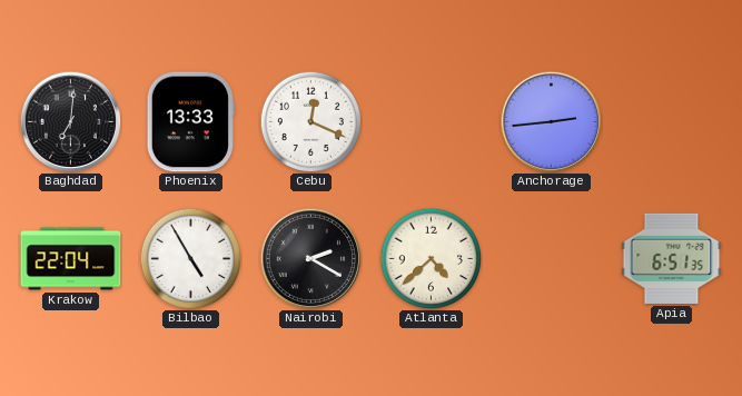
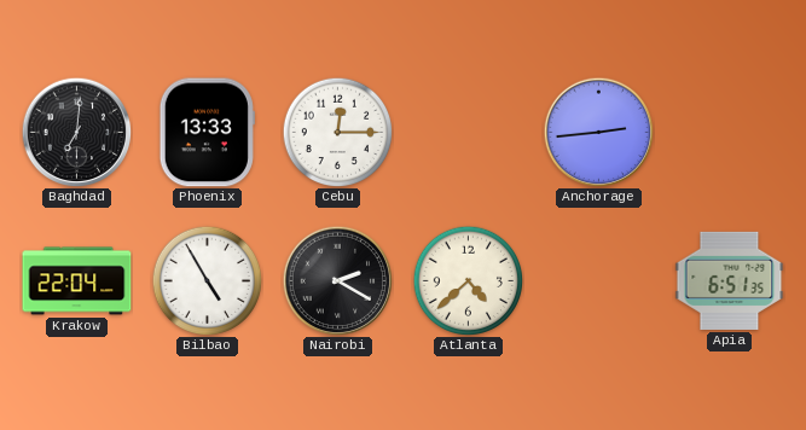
Cebu: 12:19 -> 12:15 (337, 132)
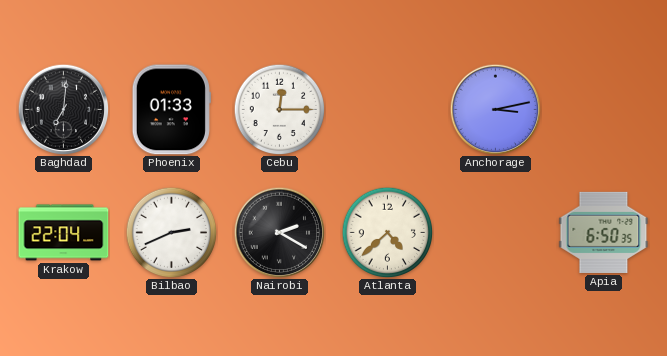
Phoenix: 13:33 -> 01:33 (171, 110)
Anchorage: 2:44 -> 3:13 (495, 109)
Bilbao: 4:55 -> 2:41 (171, 232)
Apia: 6:51 -> 6:50 (604, 232)
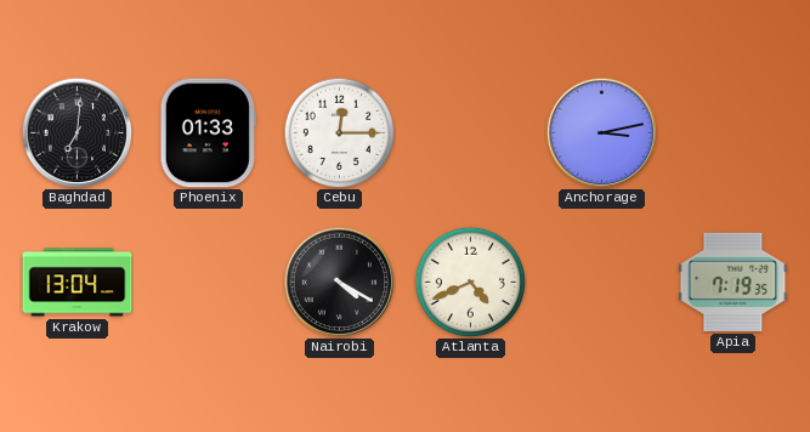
Krakow: 22:04 -> 13:04 (78, 283)
Bilbao: 2:41 -> none (171, 232)
Nairobi: 2:20 -> 4:20 (339, 282)
Atlanta: 4:38 -> 4:41 (470, 282)
Apia: 6:50 -> 7:19 (733, 282)
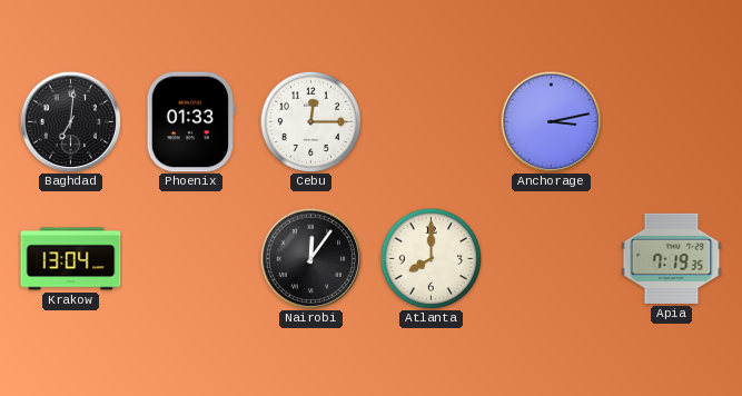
Nairobi: 4:20 -> 12:06 (310, 258)
Atlanta: 4:41 -> 8:00 (431, 258)
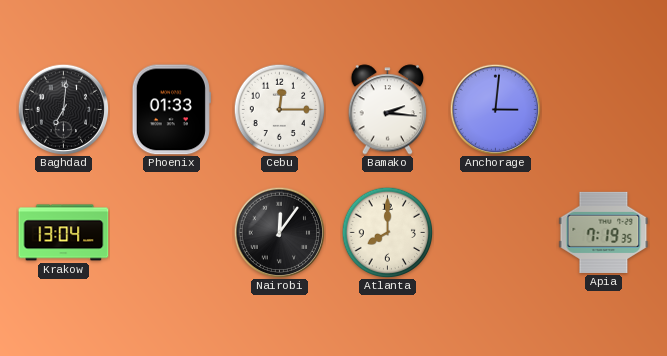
Bamako: none -> 2:16 (388, 110)
Anchorage: 3:13 -> 3:01 (495, 109)
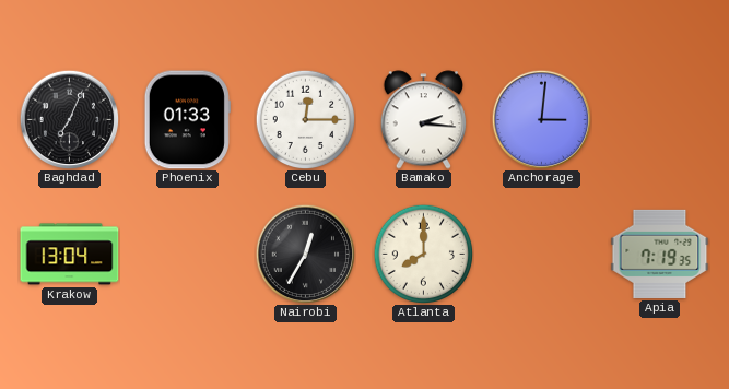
Baghdad: 7:01 -> 7:04 (69, 119)
Nairobi: 12:06 -> 12:35 (305, 254)
